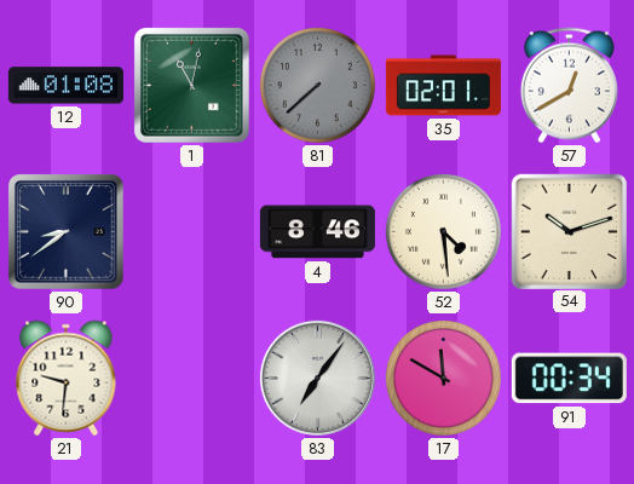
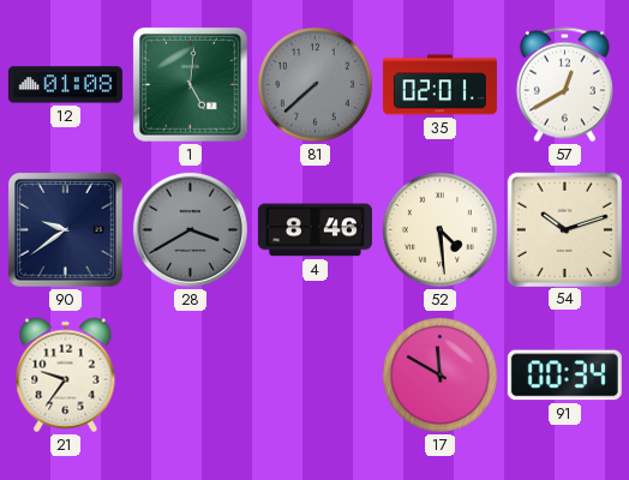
1: 11:02 -> 5:01 (191, 85)
90: 8:39 -> 9:39 (66, 230)
28: none -> 3:40 (190, 229)
21: 9:31 -> 9:36 (66, 376)
83: 7:06 -> none (317, 378)
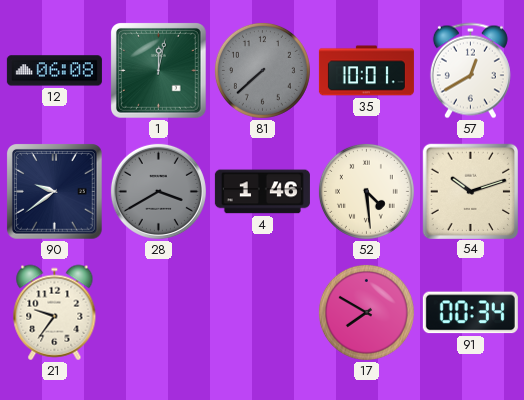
12: 01:08 -> 06:08 (54, 71)
1: 5:01 -> 12:02 (159, 71)
35: 02:01 -> 10:01 (366, 71)
4: 8:46 -> 1:46 (262, 192)
17: 11:50 -> 7:50 (366, 312)
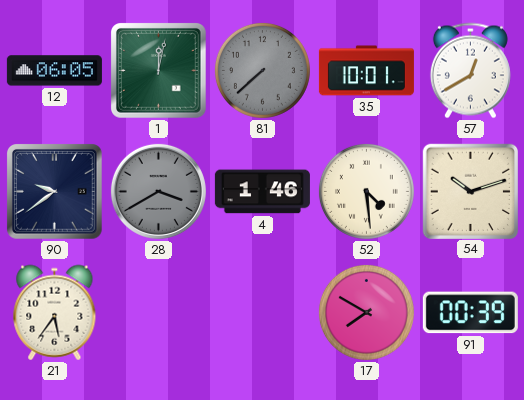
12: 06:08 -> 06:05 (54, 71)
21: 9:36 -> 5:36 (55, 313)
91: 00:34 -> 00:39 (470, 313)
